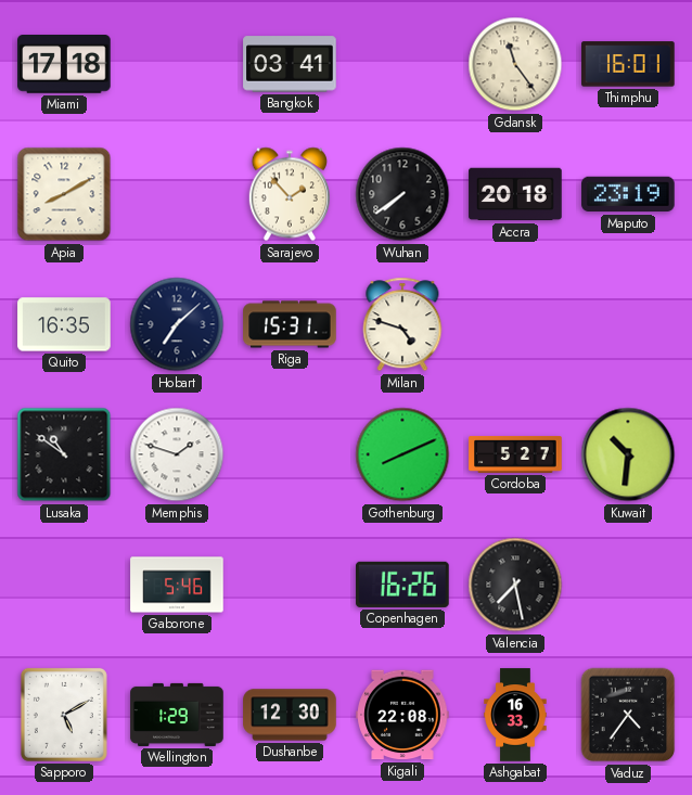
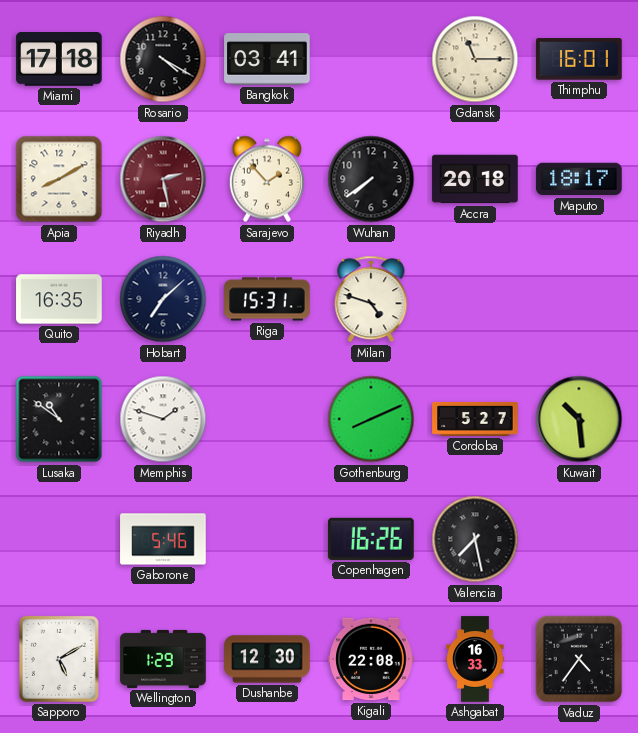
Rosario: none -> 4:20 (163, 59)
Gdansk: 11:24 -> 11:15 (475, 59)
Riyadh: none -> 2:28 (163, 179)
Maputo: 23:19 -> 18:17 (579, 179)
Kuwait: 10:31 -> 10:29 (579, 419)
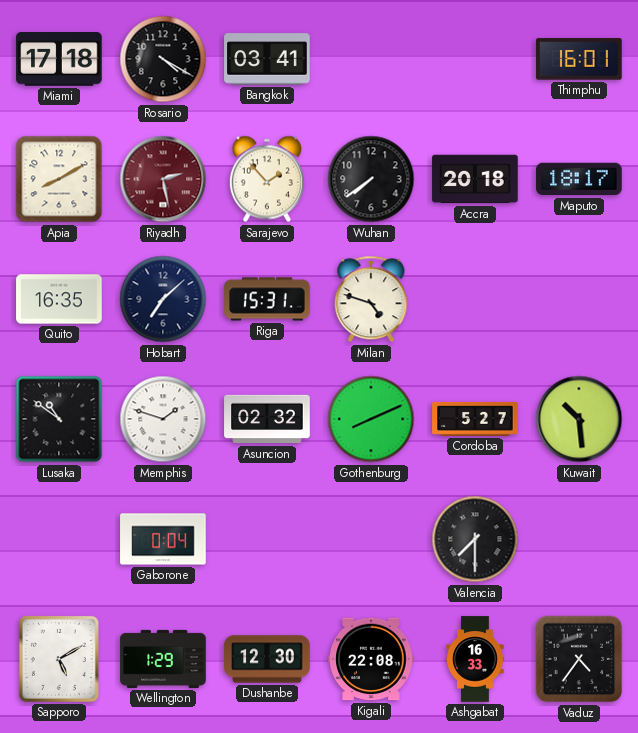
Gdansk: 11:15 -> none (475, 59)
Asuncion: none -> 02:32 (267, 419)
Gaborone: 5:46 -> 0:04 (163, 539)
Copenhagen: 16:26 -> none (371, 539)
Valencia: 7:28 -> 7:30 (475, 539)
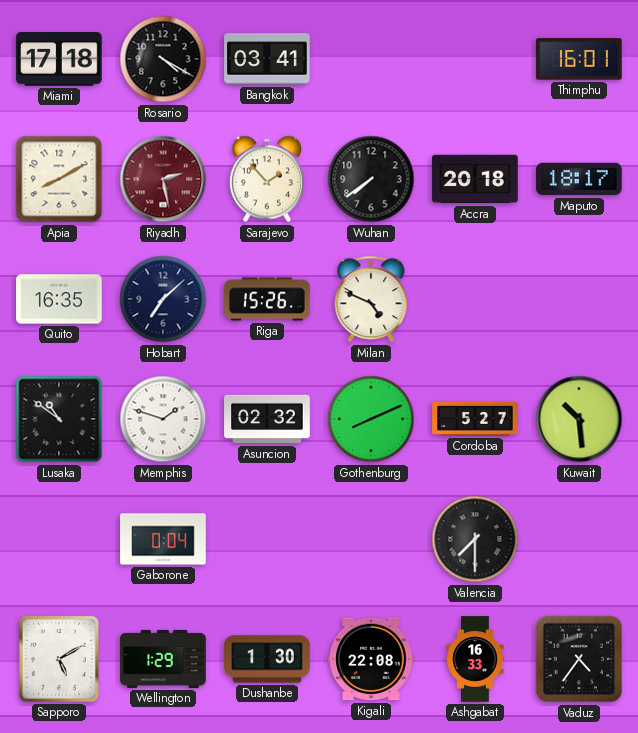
Riga: 15:31 -> 15:26 (267, 299)
Milan: 4:48 -> 4:49 (371, 299)
Dushanbe: 12:30 -> 1:30 (267, 659)
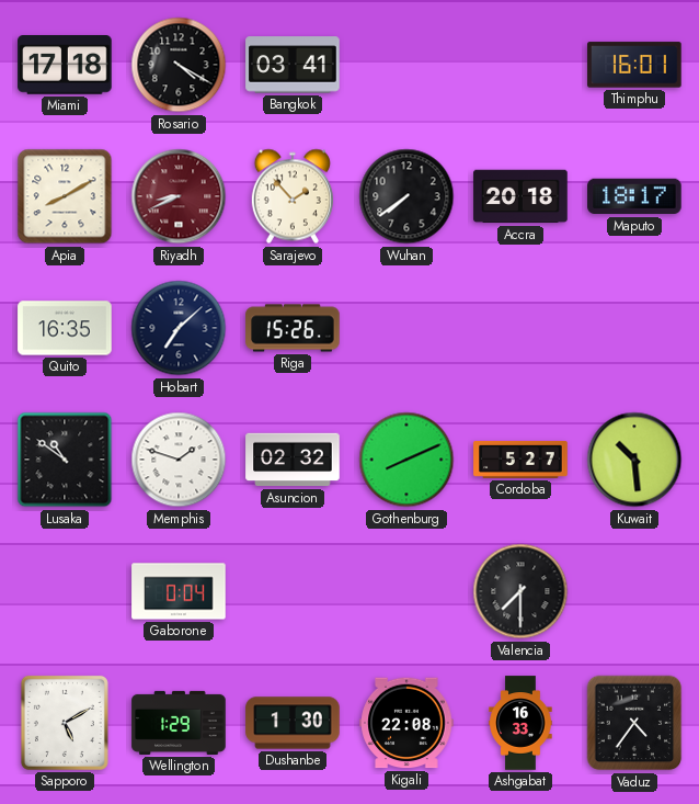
Riyadh: 2:28 -> 8:41 (179, 196)
Milan: 4:49 -> none (371, 299)
